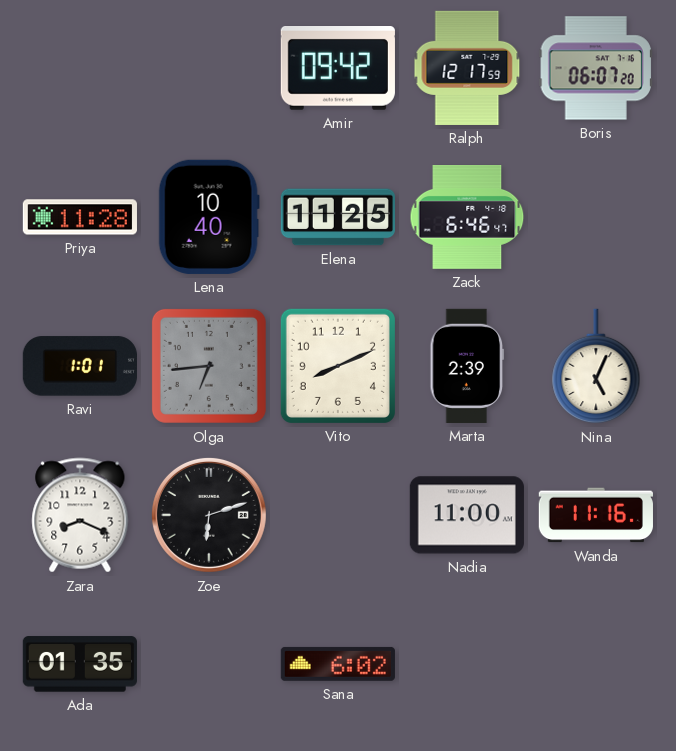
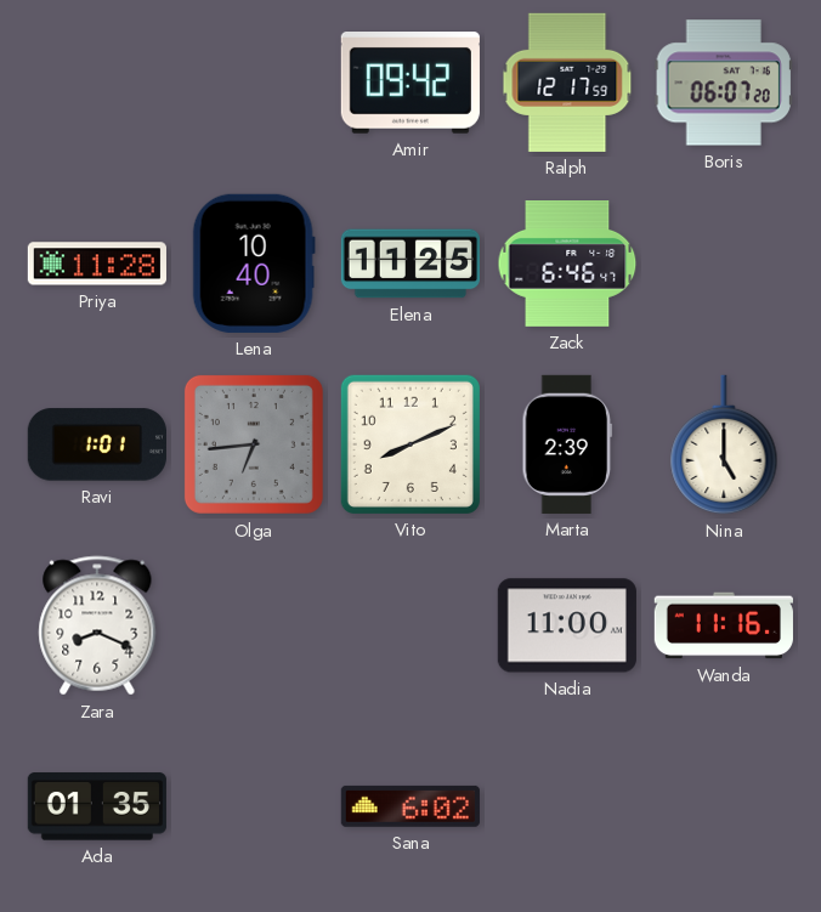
Nina: 5:04 -> 5:00 (724, 444)
Zoe: 6:12 -> none (209, 515)
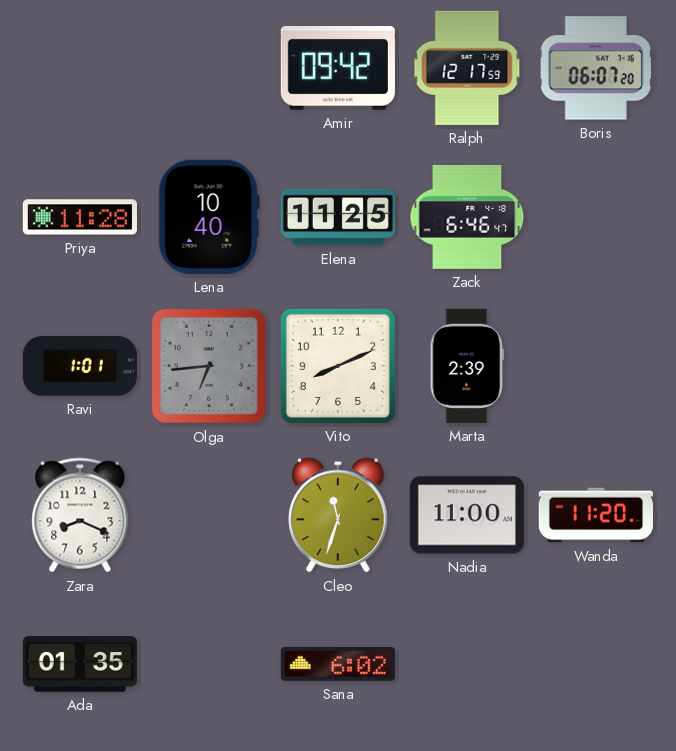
Nina: 5:00 -> none (724, 444)
Cleo: none -> 11:33 (338, 515)
Wanda: 11:16 -> 11:20 (596, 515)
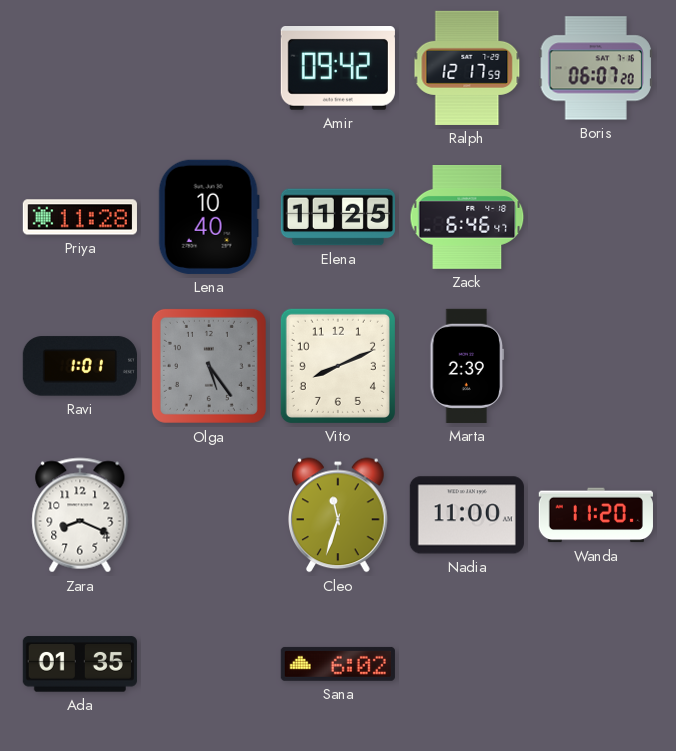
Olga: 6:44 -> 5:24 (209, 366)
